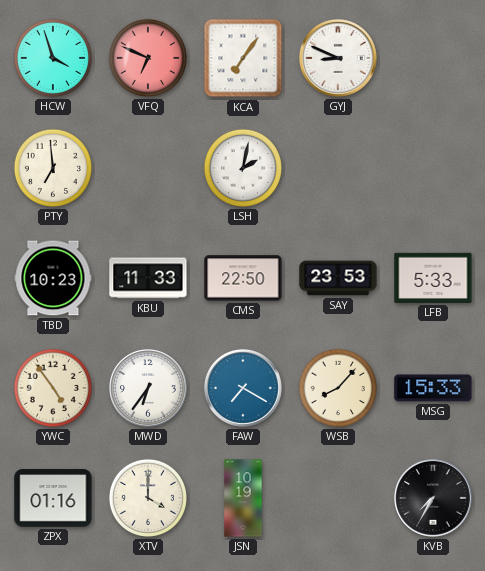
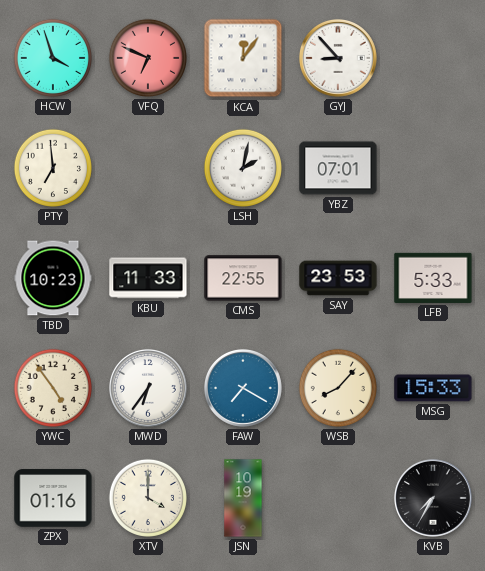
KCA: 7:06 -> 12:06 (243, 58)
GYJ: 8:49 -> 8:53 (338, 58)
YBZ: none -> 07:01 (338, 168)
CMS: 22:50 -> 22:55 (243, 278)
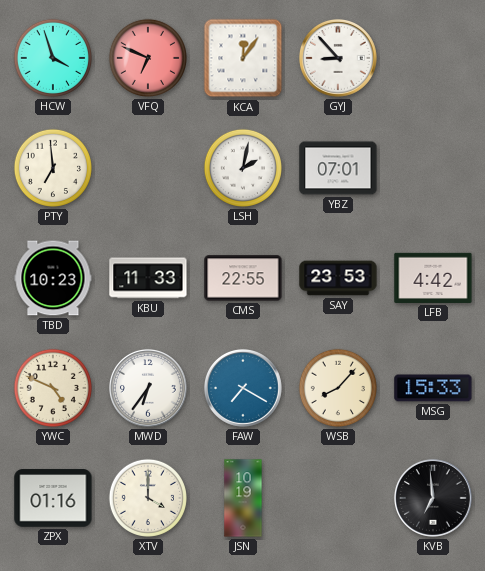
LFB: 5:33 -> 4:42 (433, 278)
YWC: 4:54 -> 4:49 (53, 388)
KVB: 7:35 -> 6:59 (433, 498)
